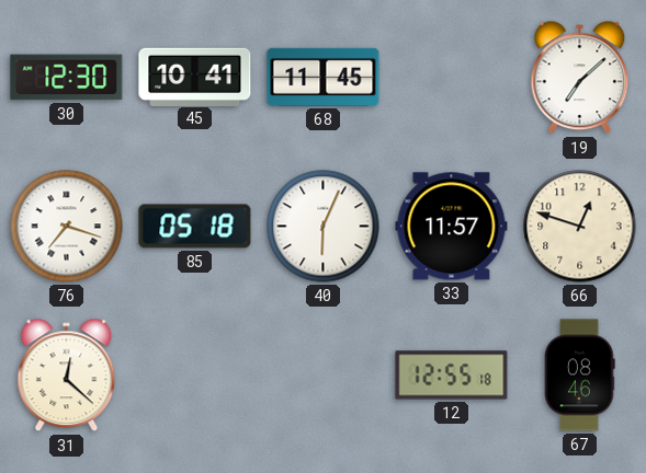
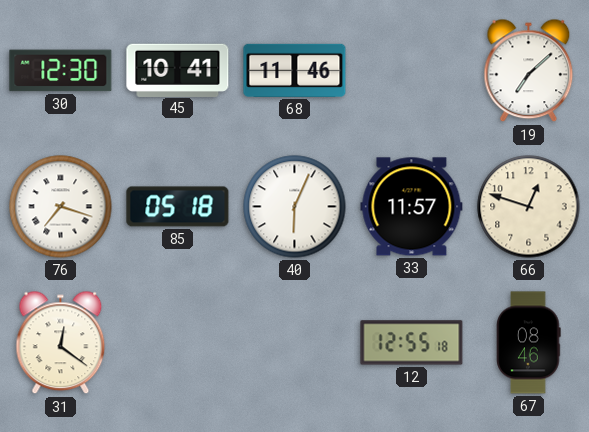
68: 11:45 -> 11:46 (295, 70)
31: 12:22 -> 12:21 (61, 343)
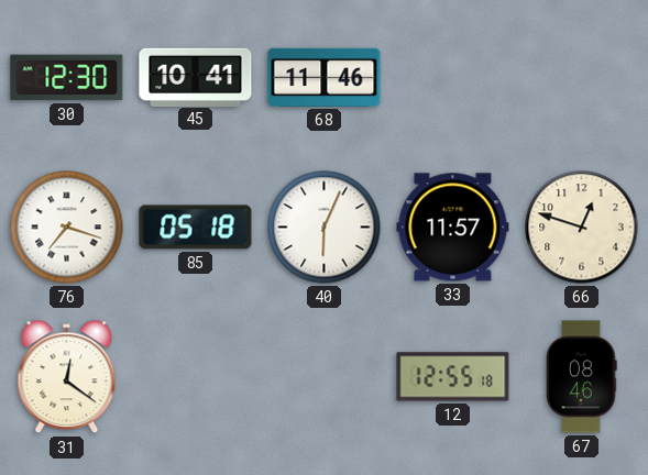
19: 7:08 -> none (529, 71)
